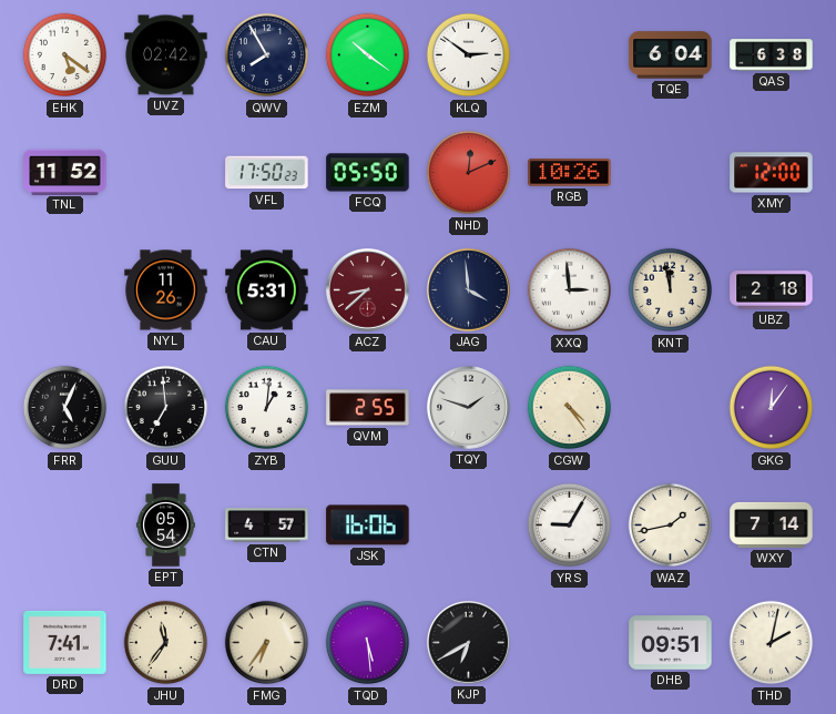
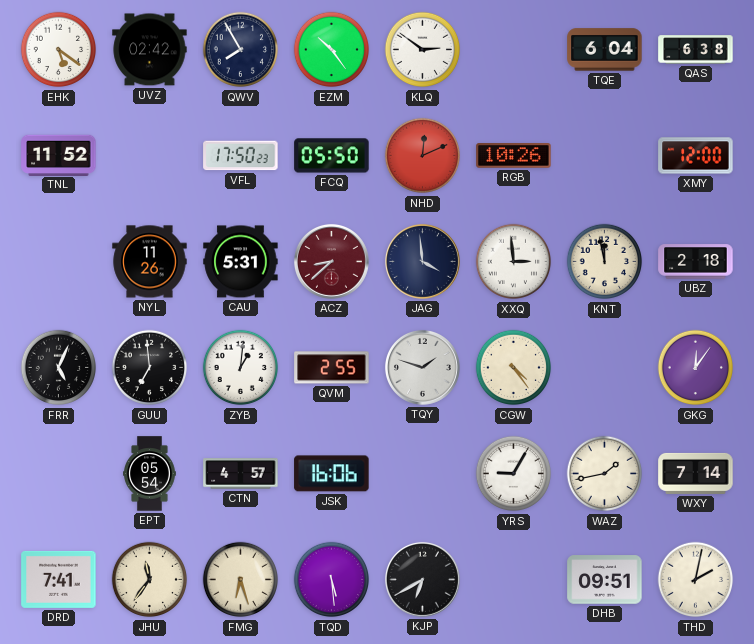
EZM: 10:21 -> 10:24 (332, 50)
FMG: 6:36 -> 6:27 (241, 580)
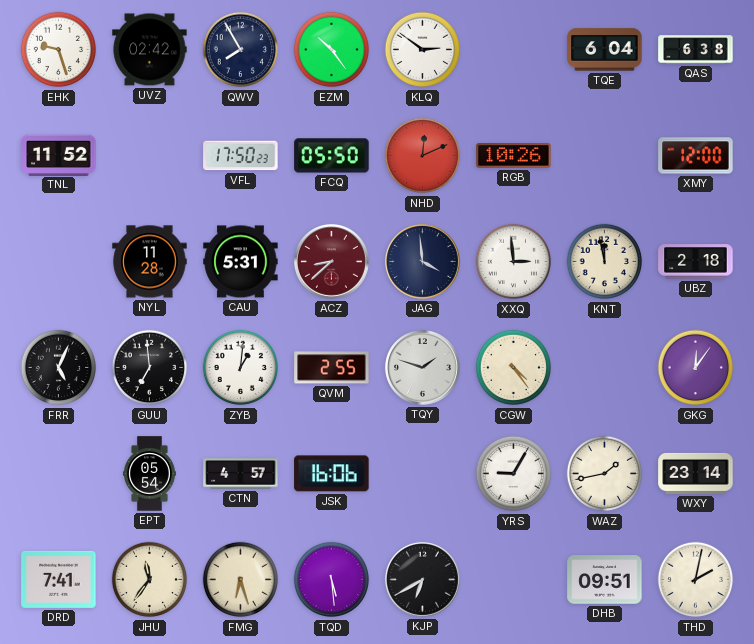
EHK: 5:21 -> 9:27 (59, 50)
NYL: 11:26 -> 11:28 (150, 262)
WXY: 7:14 -> 23:14 (696, 473)
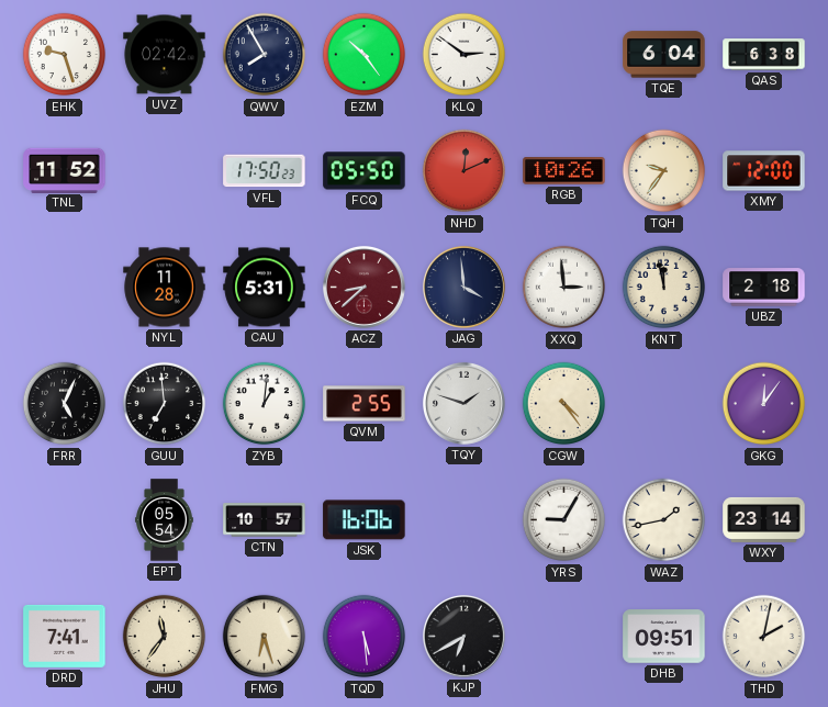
TQH: none -> 9:36 (664, 171)
CTN: 4:57 -> 10:57 (265, 520)
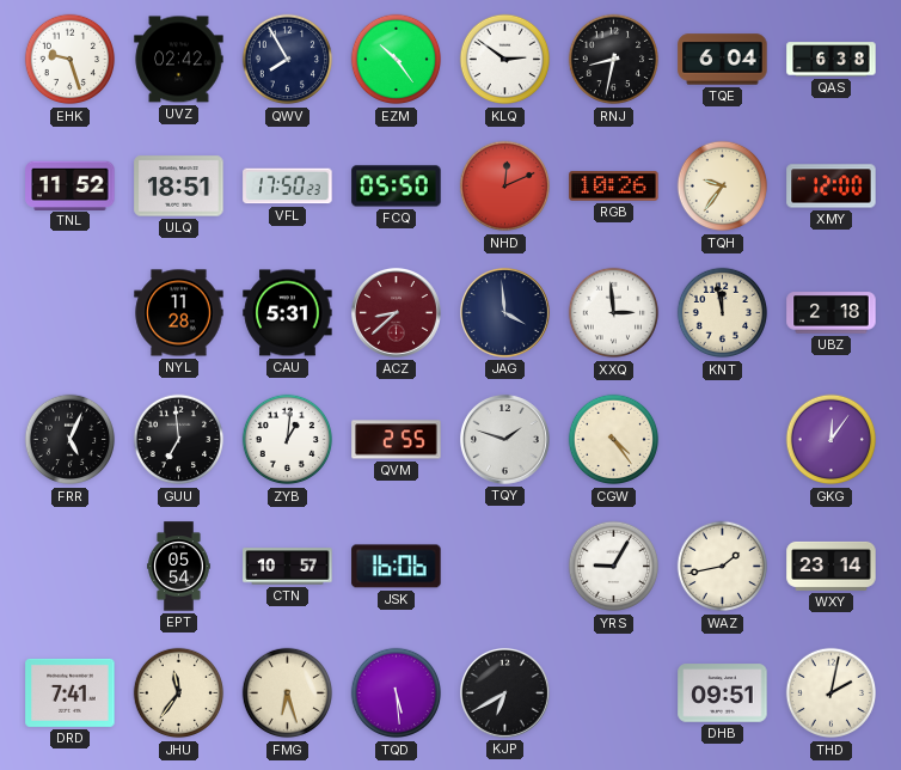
RNJ: none -> 8:32 (614, 60)
ULQ: none -> 18:51 (179, 187)
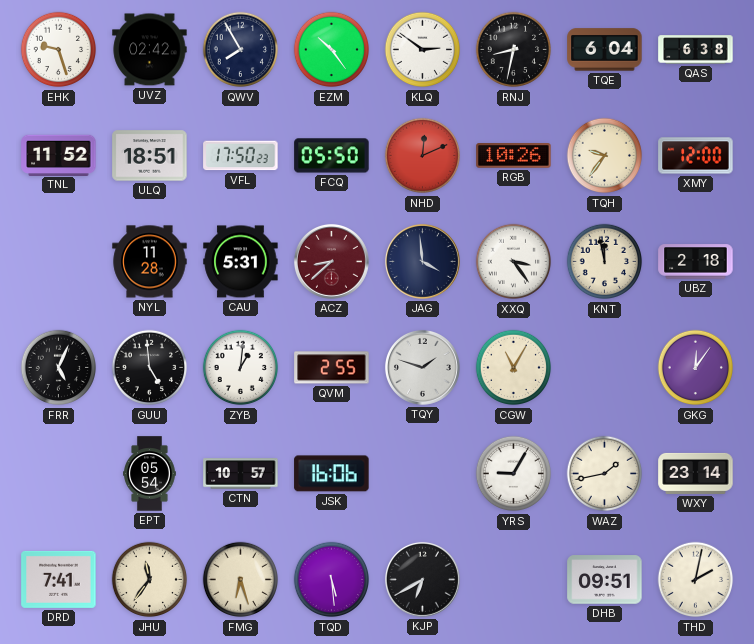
XXQ: 2:59 -> 3:24 (514, 262)
GUU: 6:59 -> 4:59 (150, 368)
CGW: 4:24 -> 11:05 (514, 368)
